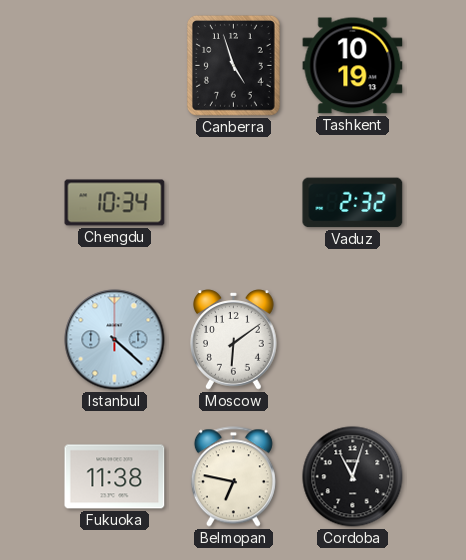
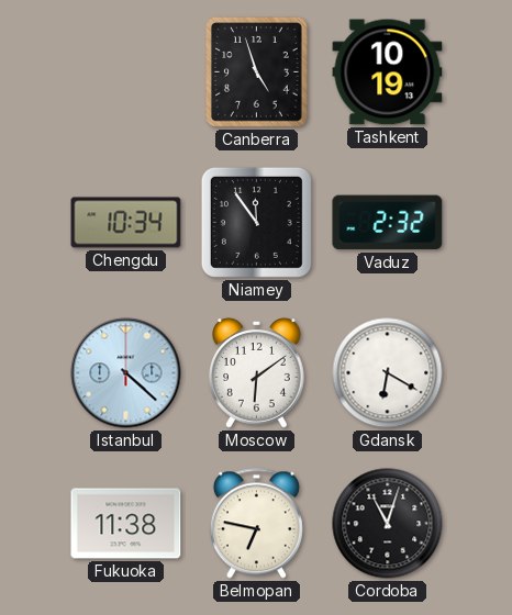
Niamey: none -> 11:54 (256, 222)
Gdansk: none -> 6:20 (388, 373)
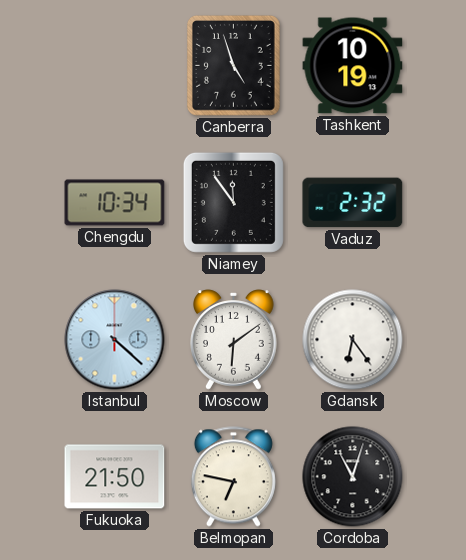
Gdansk: 6:20 -> 6:24 (353, 340)
Fukuoka: 11:38 -> 21:50 (115, 477)
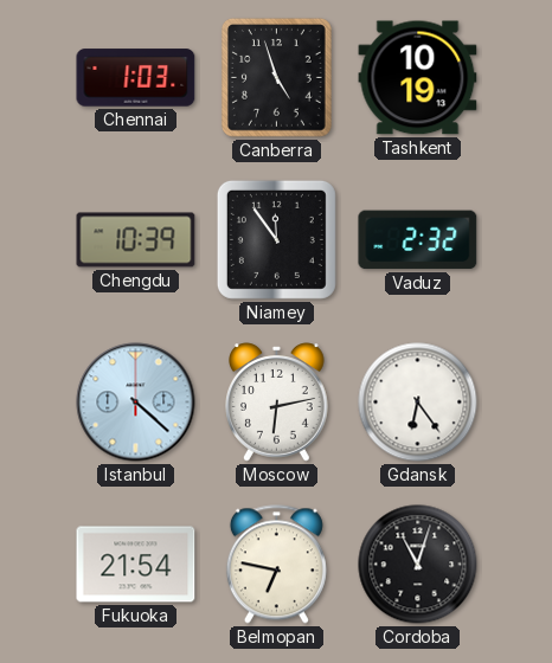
Chennai: none -> 1:03 (136, 78)
Chengdu: 10:34 -> 10:39 (136, 240)
Moscow: 6:09 -> 6:13 (277, 403)
Fukuoka: 21:50 -> 21:54 (136, 565)
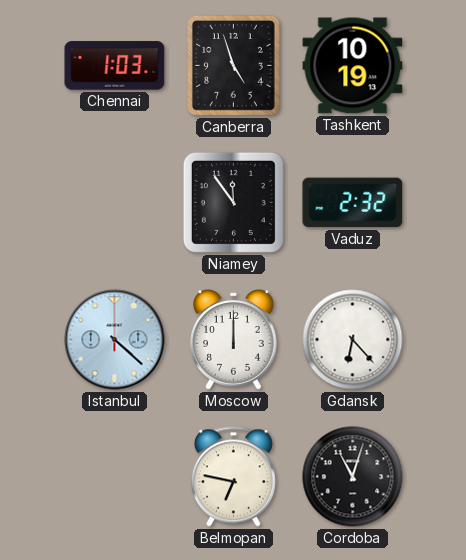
Chengdu: 10:39 -> none (136, 240)
Moscow: 6:13 -> 12:00 (234, 340)
Gdansk: 6:24 -> 6:23 (353, 340)
Fukuoka: 21:54 -> none (136, 565)
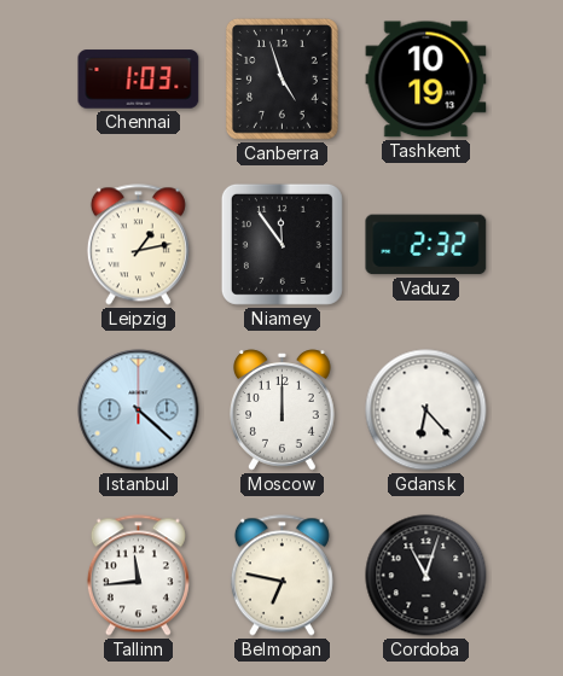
Leipzig: none -> 1:13 (138, 245)
Tallinn: none -> 11:44 (138, 576)
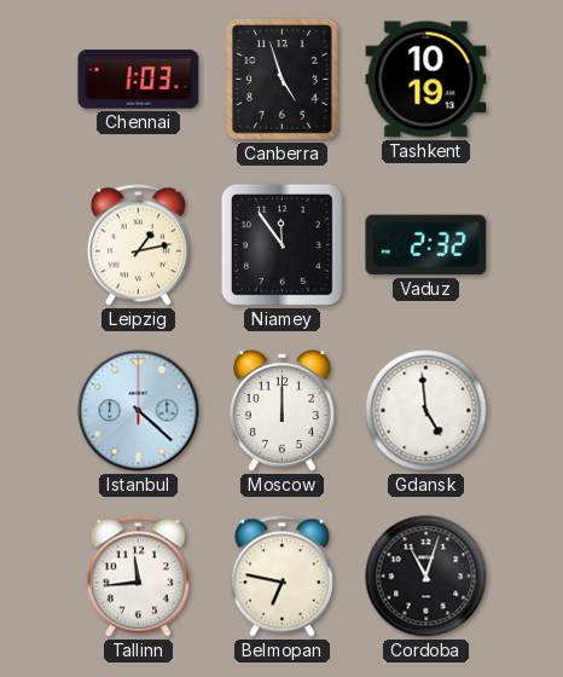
Gdansk: 6:23 -> 4:59 (426, 411)
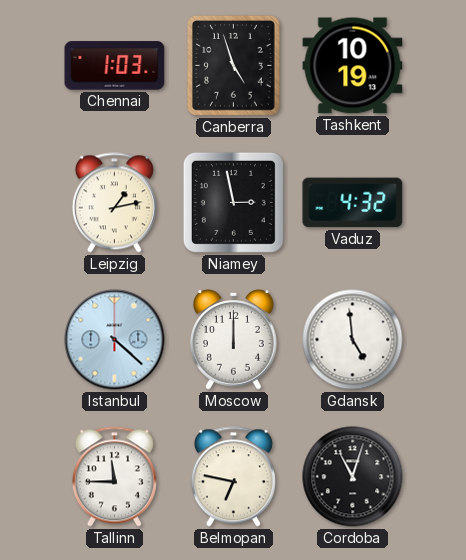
Niamey: 11:54 -> 2:58 (233, 202)
Vaduz: 2:32 -> 4:32 (353, 203)
Tallinn: 11:44 -> 11:45 (114, 477)
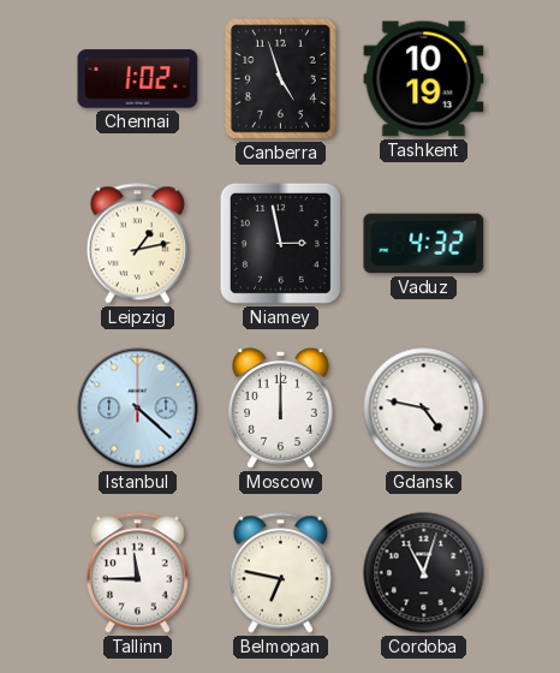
Chennai: 1:03 -> 1:02 (138, 79)
Gdansk: 4:59 -> 4:47 (424, 409)
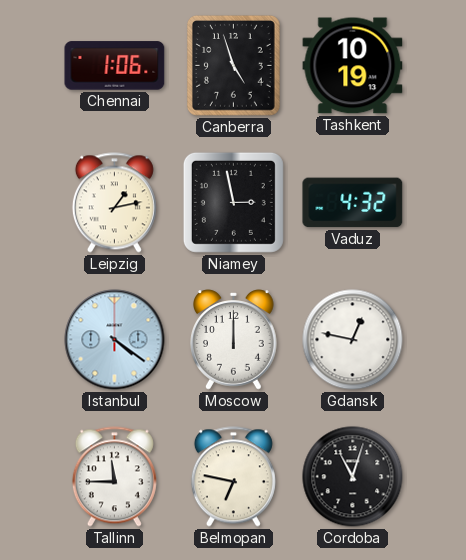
Chennai: 1:02 -> 1:06 (115, 66)
Istanbul: 4:22 -> 4:21 (115, 340)
Gdansk: 4:47 -> 12:47 (353, 340)
